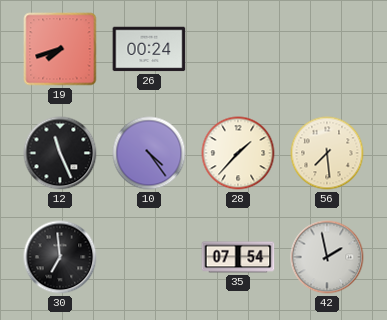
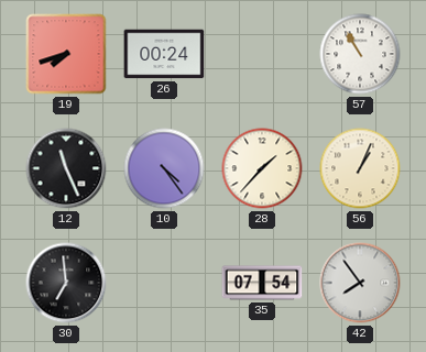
57: none -> 10:55 (360, 54)
56: 7:29 -> 1:04 (360, 168)
42: 1:58 -> 7:54 (360, 283)
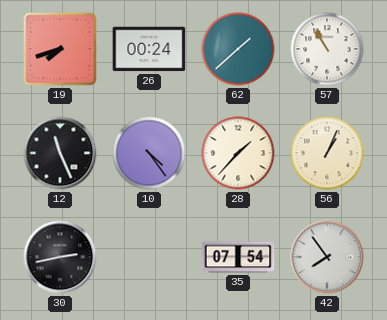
62: none -> 1:38 (238, 49)
30: 6:59 -> 2:43 (60, 257)
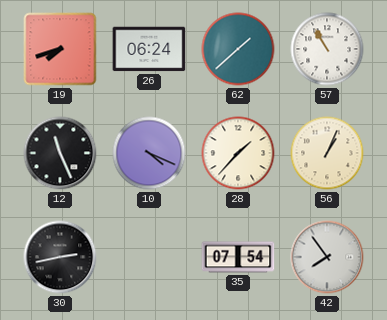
26: 00:24 -> 06:24 (149, 49)
10: 4:24 -> 4:19 (149, 153)
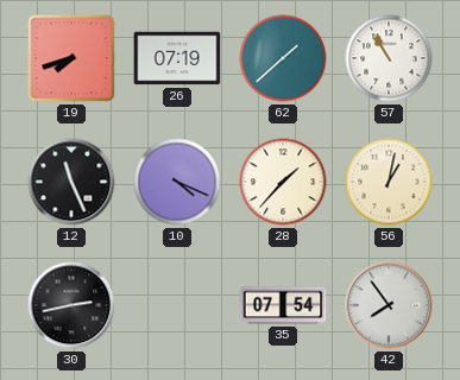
26: 06:24 -> 07:19 (177, 58)
56: 1:04 -> 1:02 (389, 182)
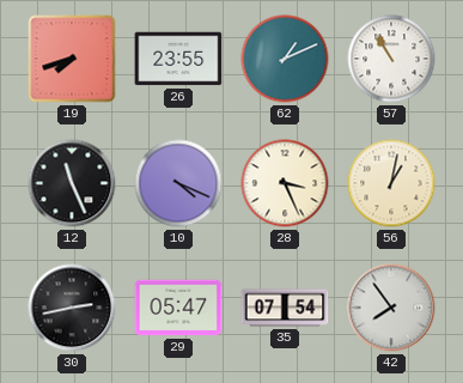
26: 07:19 -> 23:55 (178, 59)
62: 1:38 -> 1:11 (285, 59)
28: 1:37 -> 3:26 (285, 183)
29: none -> 05:47 (178, 308)
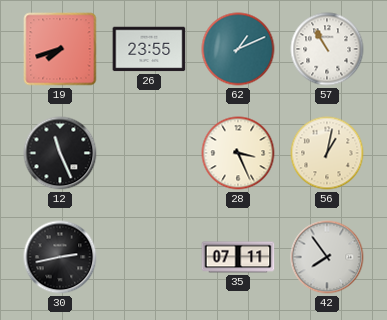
10: 4:19 -> none (178, 183)
29: 05:47 -> none (178, 308)
35: 07:54 -> 07:11 (238, 257)
